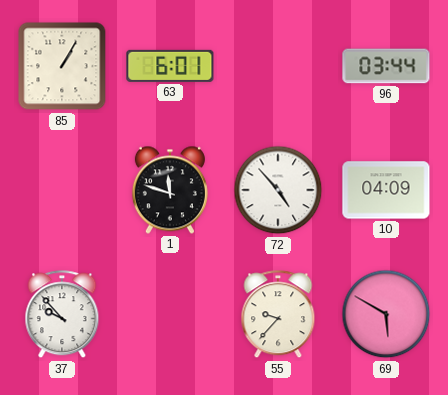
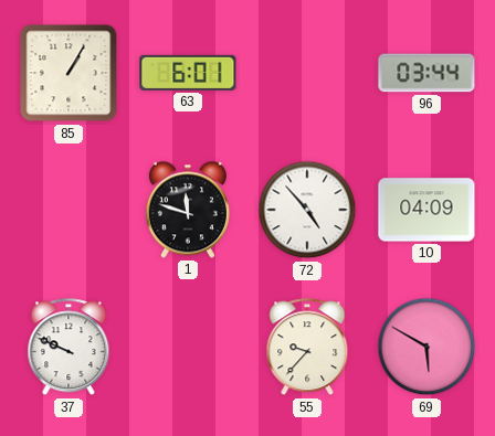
37: 9:53 -> 9:49 (69, 348)
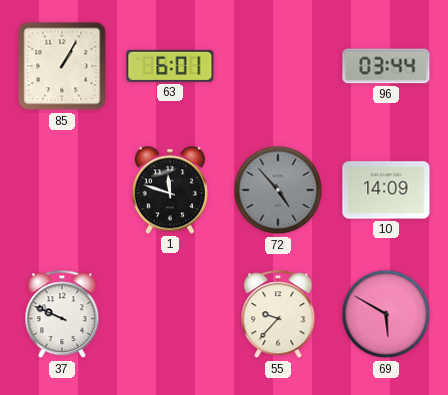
72 dial: white -> grey (278, 190)
10: 04:09 -> 14:09 (386, 190)
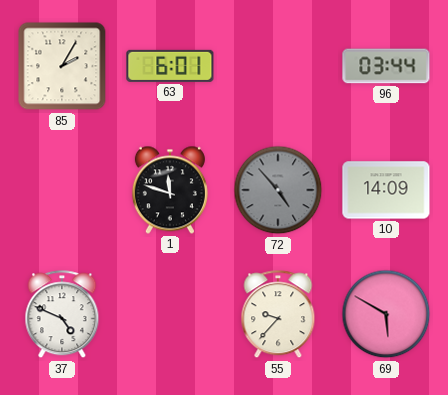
85: 1:05 -> 2:05 (62, 66)
37: 9:49 -> 4:49 (62, 315)
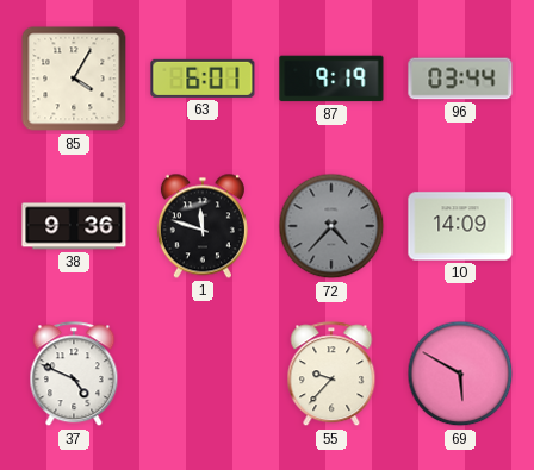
85: 2:05 -> 4:05 (74, 79)
87: none -> 9:19 (331, 79)
38: none -> 9:36 (74, 226)
72: 4:53 -> 4:37 (331, 226)
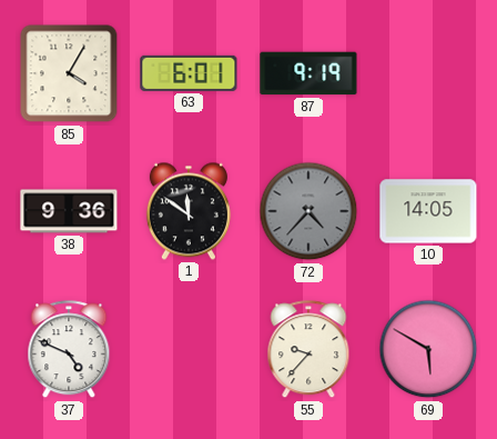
96: 03:44 -> none (460, 79)
1: 11:48 -> 11:51 (189, 211)
10: 14:09 -> 14:05 (428, 211)
